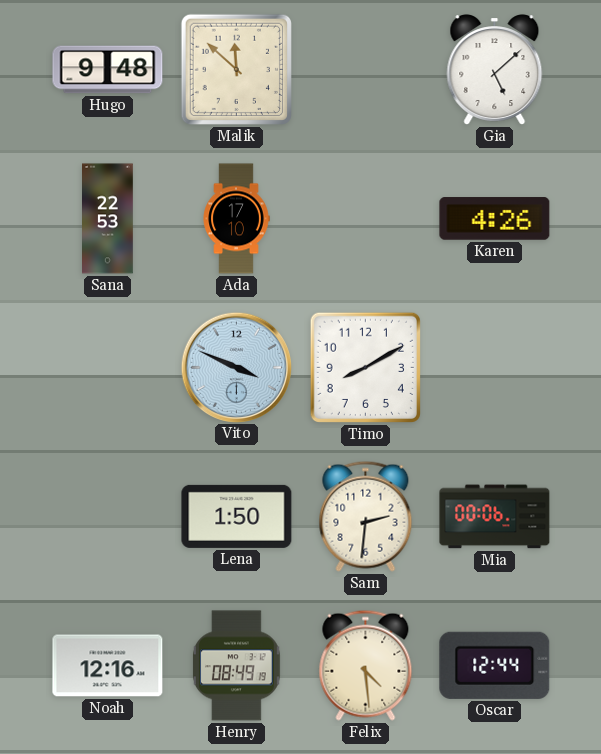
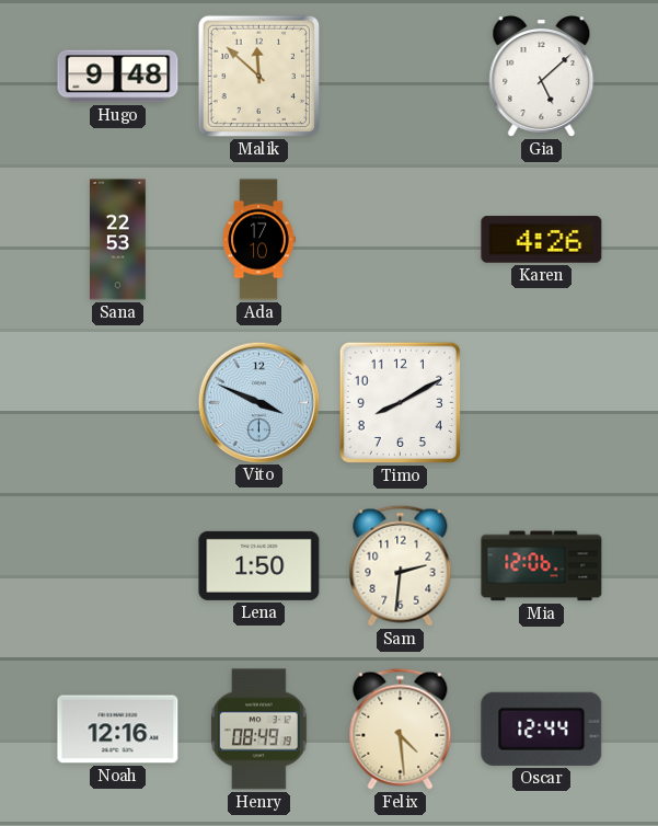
Mia: 00:06 -> 12:06 (542, 566)
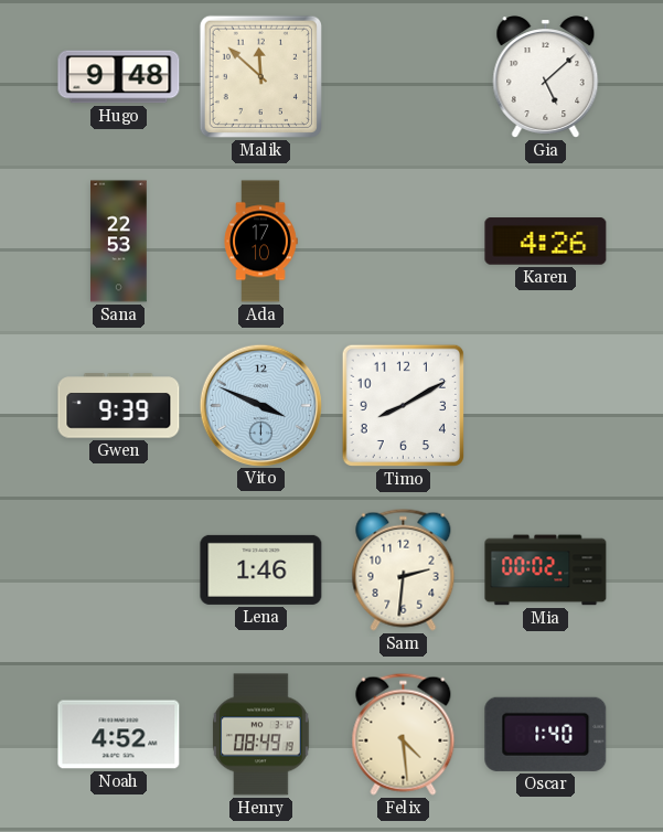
Gwen: none -> 9:39 (119, 406)
Lena: 1:50 -> 1:46 (261, 569)
Mia: 12:06 -> 00:02 (546, 570)
Noah: 12:16 -> 4:52 (119, 735)
Oscar: 12:44 -> 1:40 (546, 734)
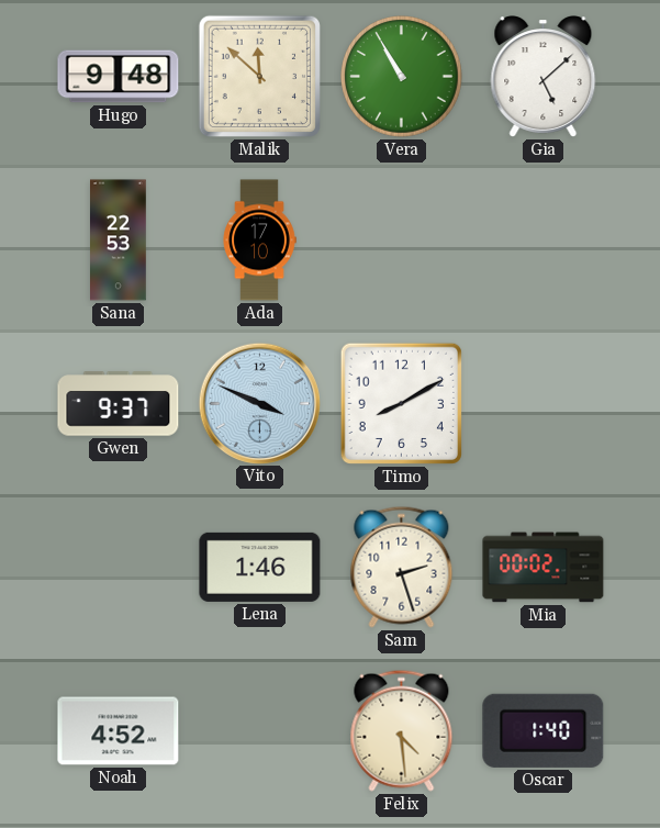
Vera: none -> 10:55 (402, 77)
Karen: 4:26 -> none (546, 242)
Gwen: 9:39 -> 9:37 (119, 404)
Sam: 2:31 -> 2:27 (402, 567)
Henry: 08:49 -> none (261, 735)
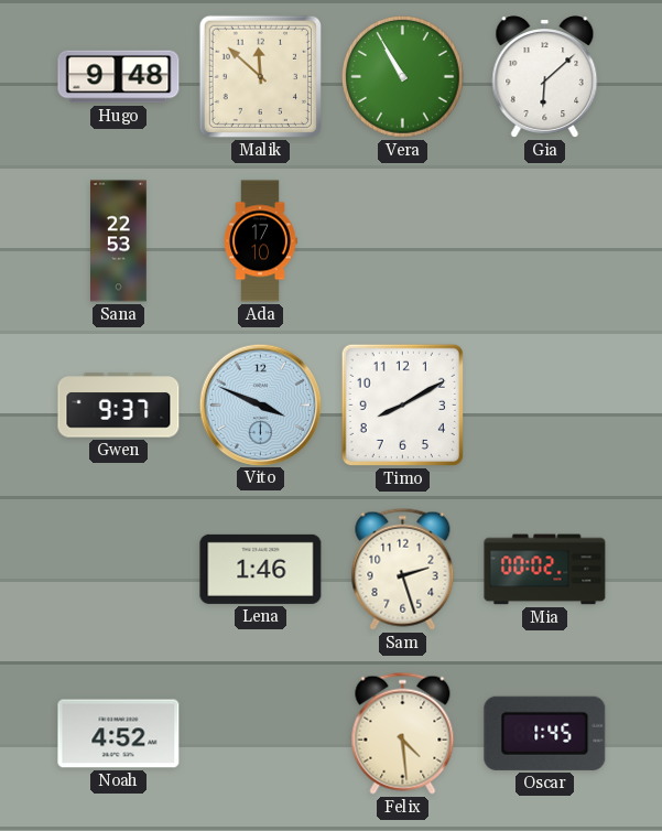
Gia: 5:08 -> 6:08 (545, 77)
Oscar: 1:40 -> 1:45 (545, 733)
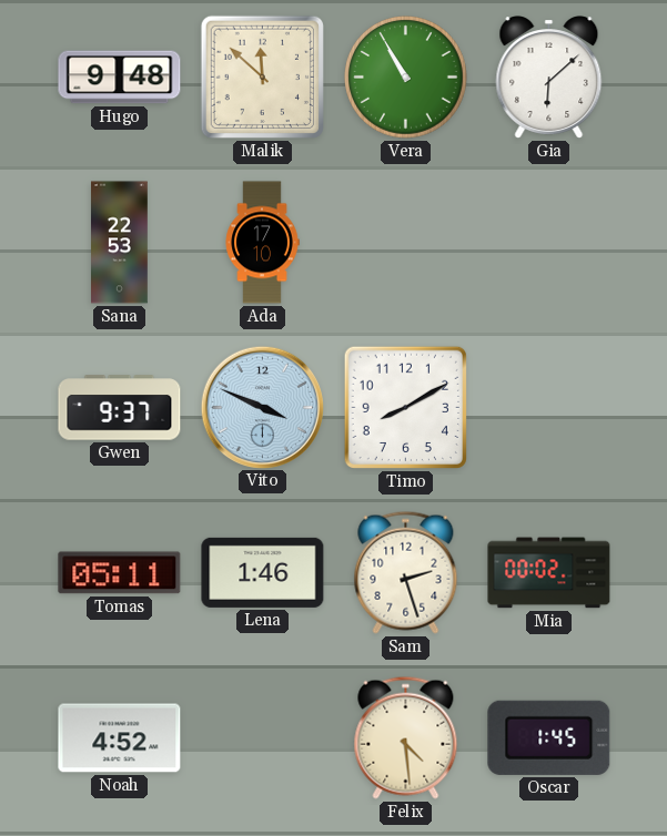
Tomas: none -> 05:11 (120, 573)
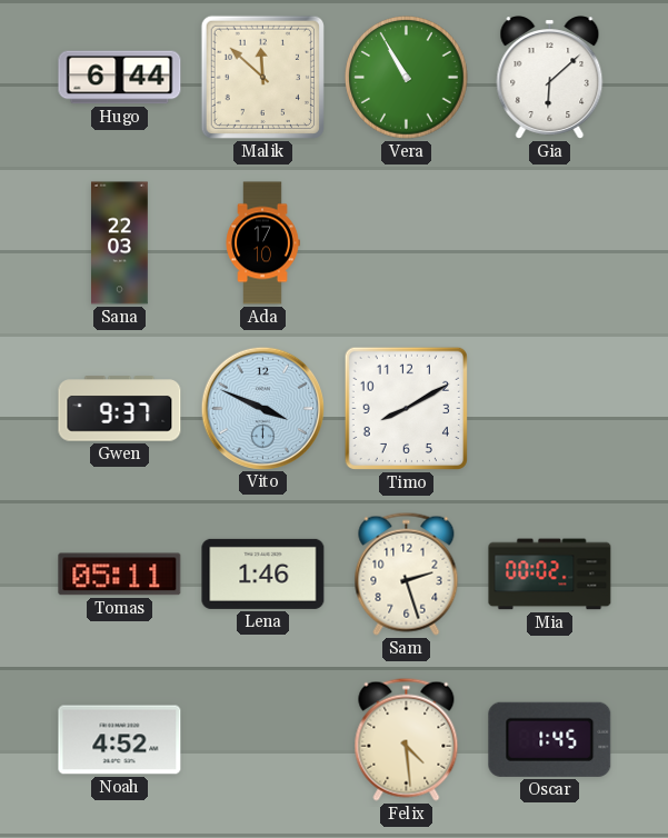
Hugo: 9:48 -> 6:44 (120, 78)
Sana: 22:53 -> 22:03 (120, 243)
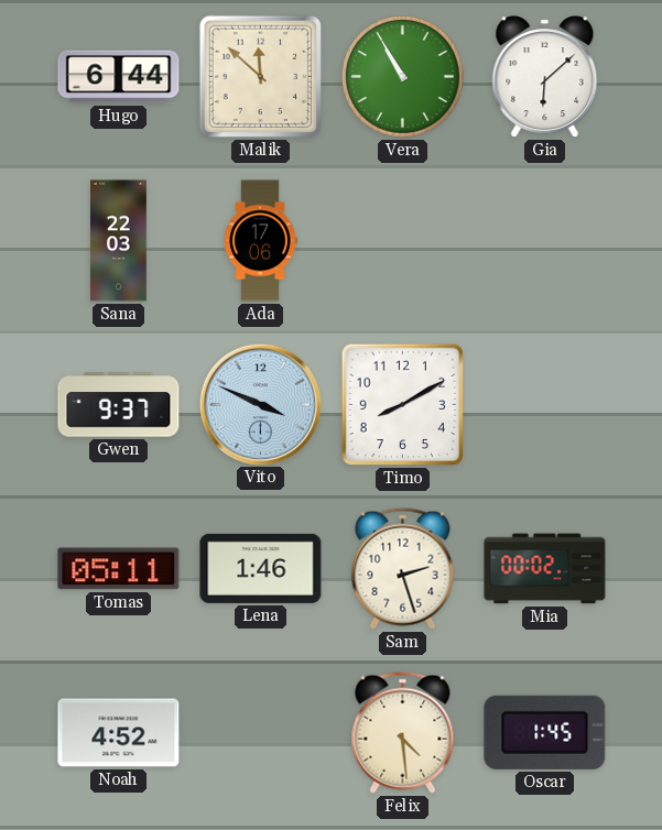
Ada: 17:10 -> 17:06 (260, 241)
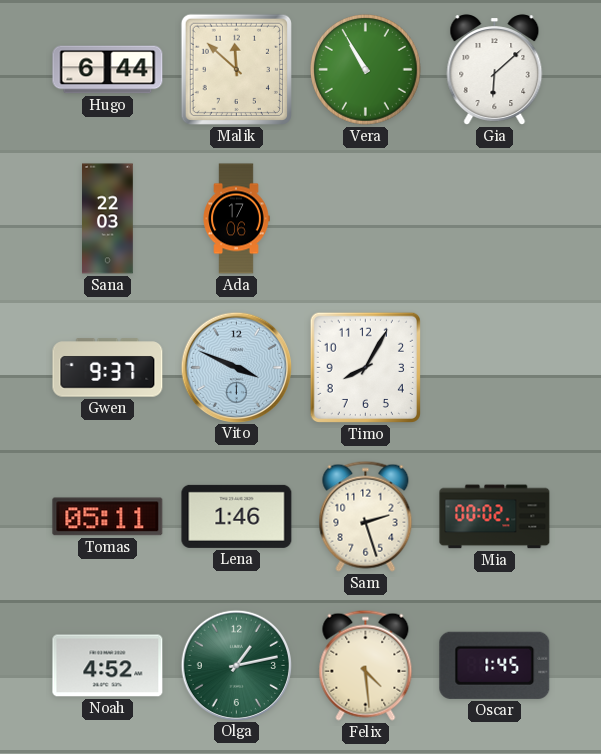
Timo: 8:10 -> 8:05 (365, 367)
Olga: none -> 1:13 (236, 665)
